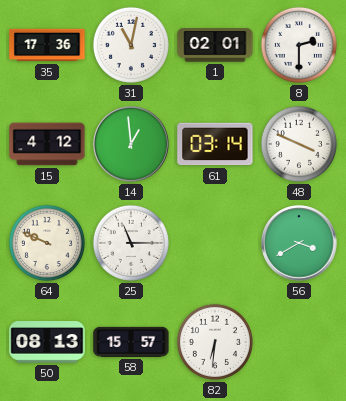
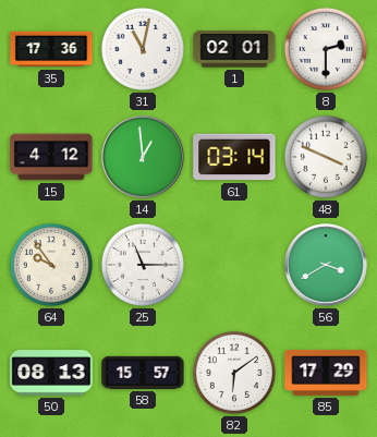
64: 9:49 -> 9:54 (51, 265)
82: 6:31 -> 6:09 (234, 373)
85: none -> 17:29 (326, 373)
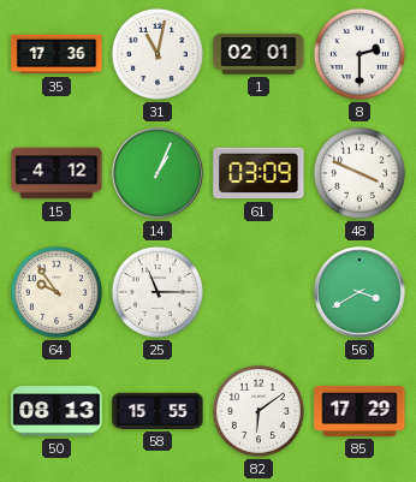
14: 12:59 -> 1:04 (158, 173)
61: 03:14 -> 03:09 (258, 173)
58: 15:57 -> 15:55 (158, 411)
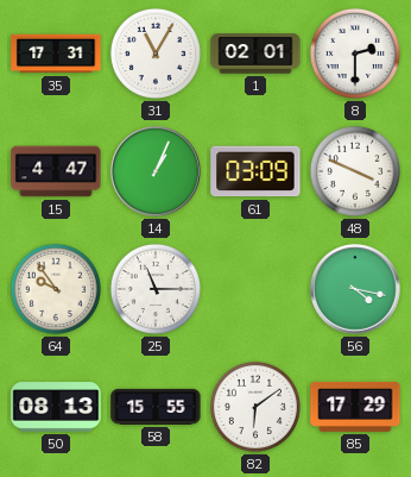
35: 17:36 -> 17:31 (56, 54)
31: 11:02 -> 11:05 (156, 54)
15: 4:12 -> 4:47 (56, 171)
56: 3:40 -> 4:17 (355, 289)
